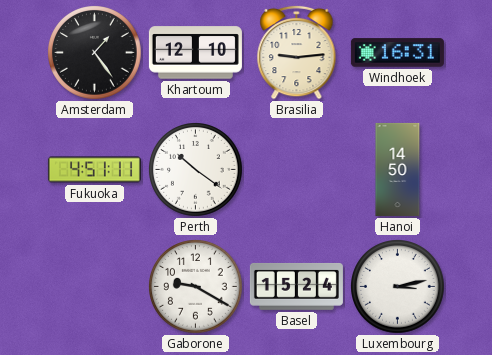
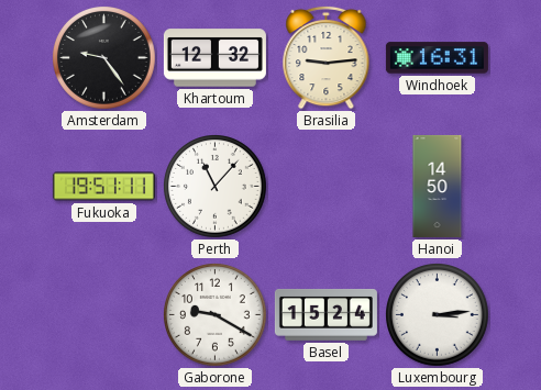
Amsterdam: 1:24 -> 9:24 (104, 58)
Khartoum: 12:10 -> 12:32 (214, 58)
Fukuoka: 4:51 -> 19:51 (103, 187)
Perth: 10:21 -> 11:07 (216, 187)
Luxembourg: 3:13 -> 3:14 (438, 315)
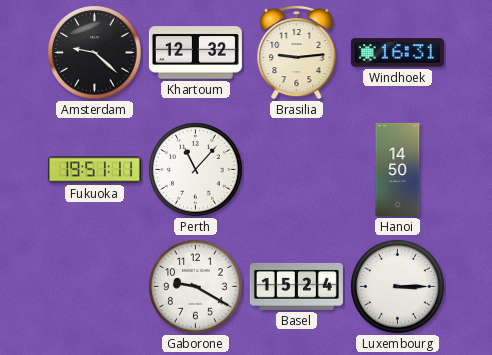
Amsterdam: 9:24 -> 9:22 (95, 53)
Luxembourg: 3:14 -> 3:15 (398, 287)
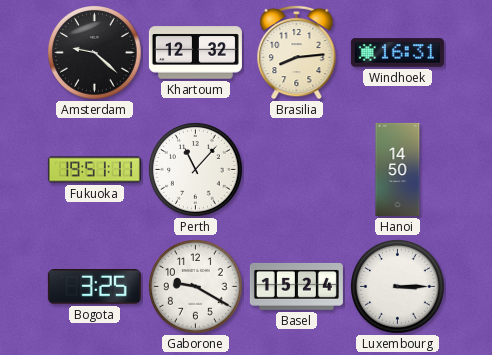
Brasilia: 9:14 -> 8:14 (297, 52)
Bogota: none -> 3:25 (94, 287)
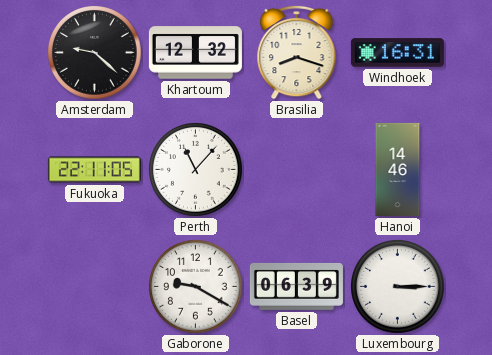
Brasilia: 8:14 -> 8:18 (297, 52)
Fukuoka: 19:51 -> 22:11 (94, 170)
Hanoi: 14:50 -> 14:46 (398, 169)
Bogota: 3:25 -> none (94, 287)
Basel: 15:24 -> 06:39 (296, 286)
